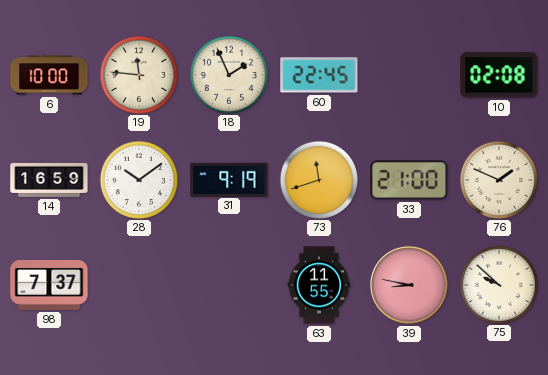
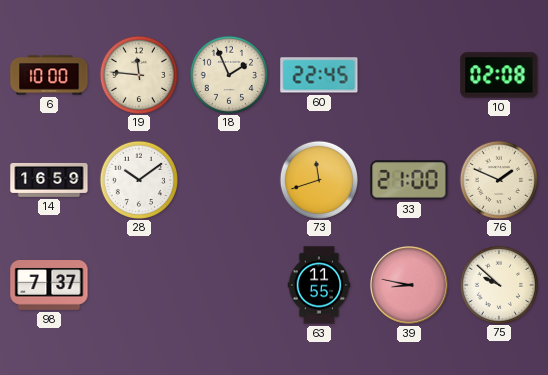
31: 9:19 -> none (229, 179)
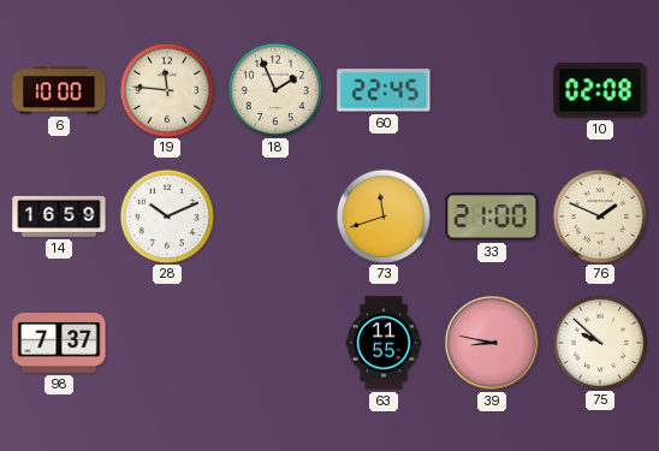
28: 10:09 -> 10:11 (166, 215)
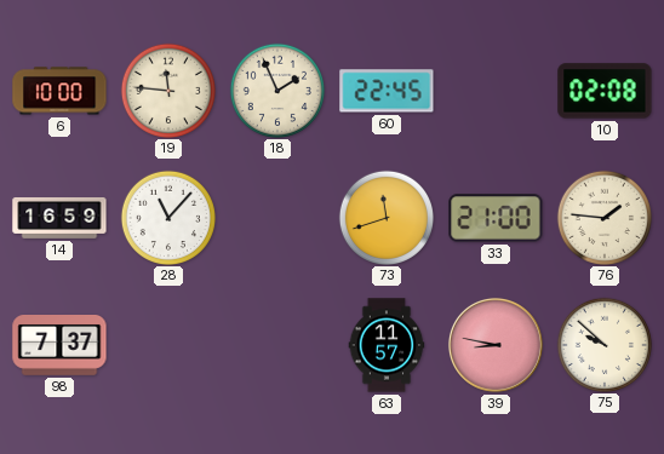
28: 10:11 -> 11:07 (167, 217)
76: 1:49 -> 1:46 (603, 217)
63: 11:55 -> 11:57 (387, 345)
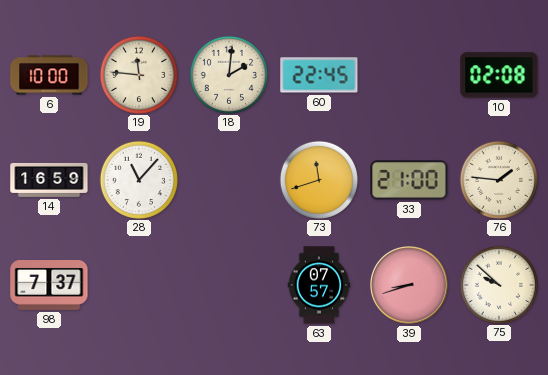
18: 1:56 -> 2:01 (228, 74)
63: 11:57 -> 07:57 (319, 285)
39: 8:47 -> 8:42 (409, 285)
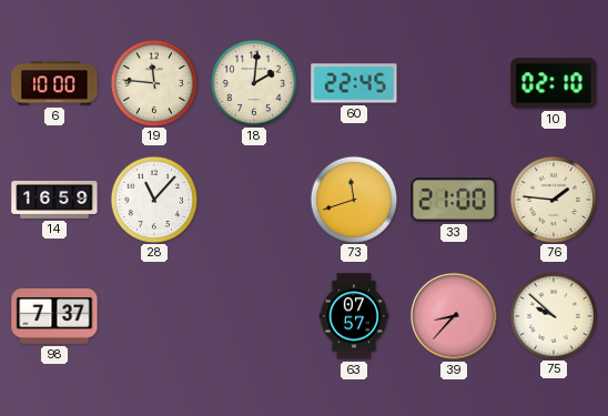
10: 02:08 -> 02:10 (554, 83)
39: 8:42 -> 8:37 (454, 316)
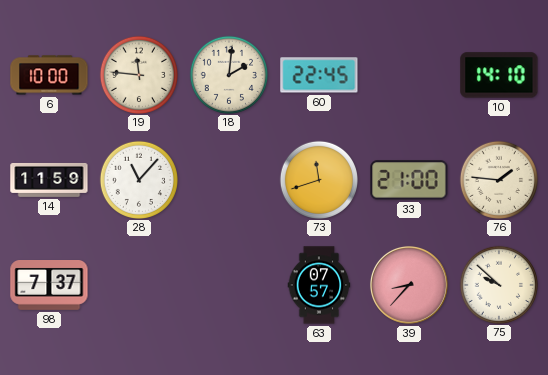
10: 02:10 -> 14:10 (499, 75)
14: 16:59 -> 11:59 (49, 180)
